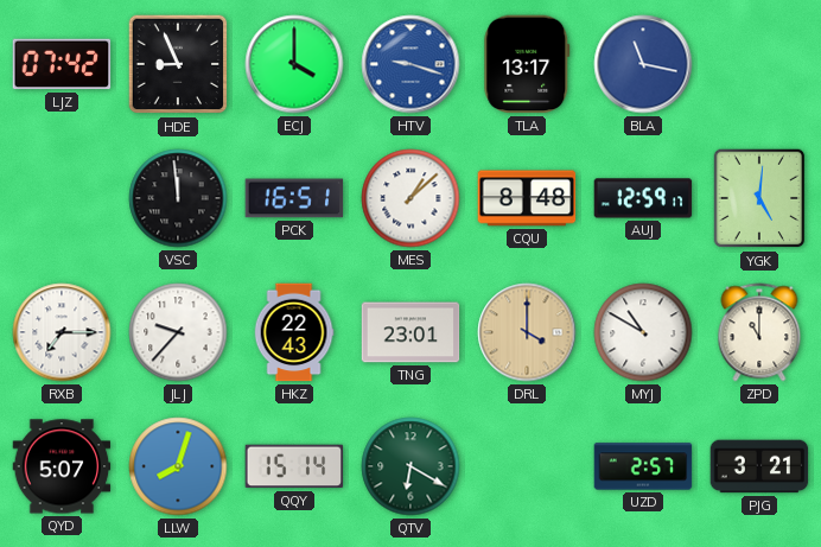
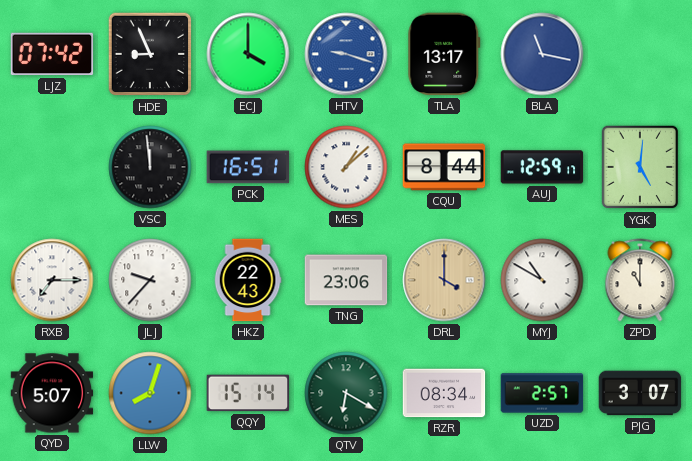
CQU: 8:48 -> 8:44 (444, 167)
TNG: 23:01 -> 23:06 (346, 280)
RZR: none -> 08:34 (444, 393)
PJG: 3:21 -> 3:07 (640, 393)
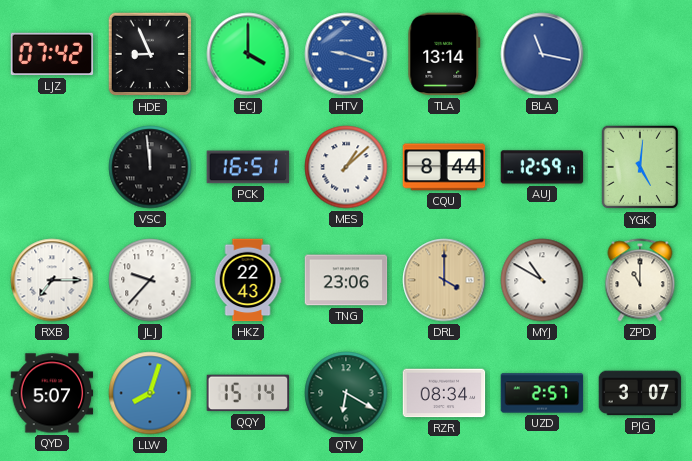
TLA: 13:17 -> 13:14 (444, 54)
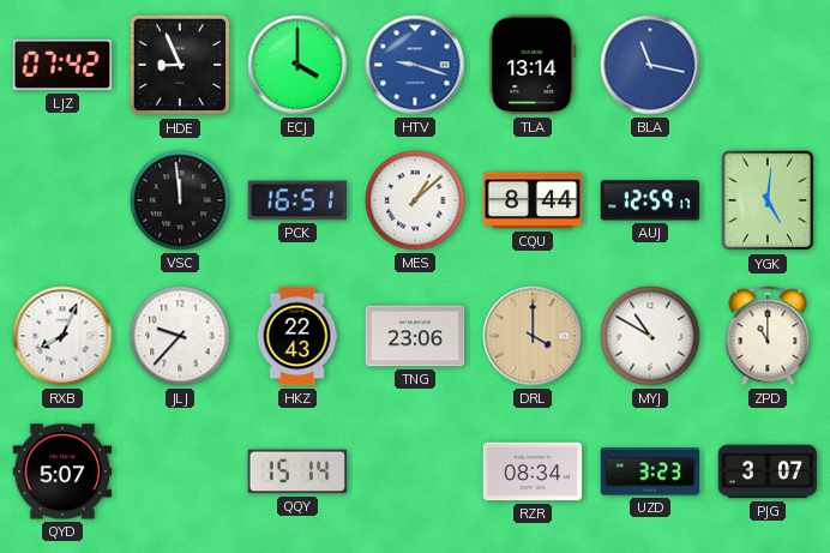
RXB: 7:15 -> 8:04 (62, 336)
LLW: 8:03 -> none (150, 393)
QTV: 6:20 -> none (346, 393)
UZD: 2:57 -> 3:23 (650, 471)
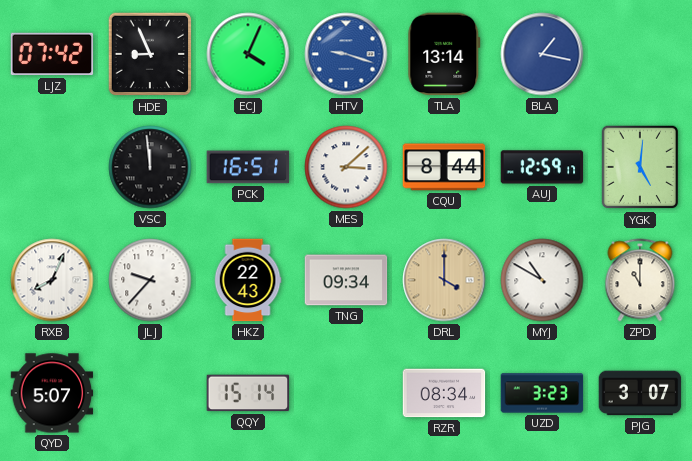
ECJ: 4:00 -> 4:04 (248, 54)
BLA: 11:17 -> 1:17 (542, 54)
MES: 1:08 -> 3:08 (346, 167)
TNG: 23:06 -> 09:34 (346, 280)
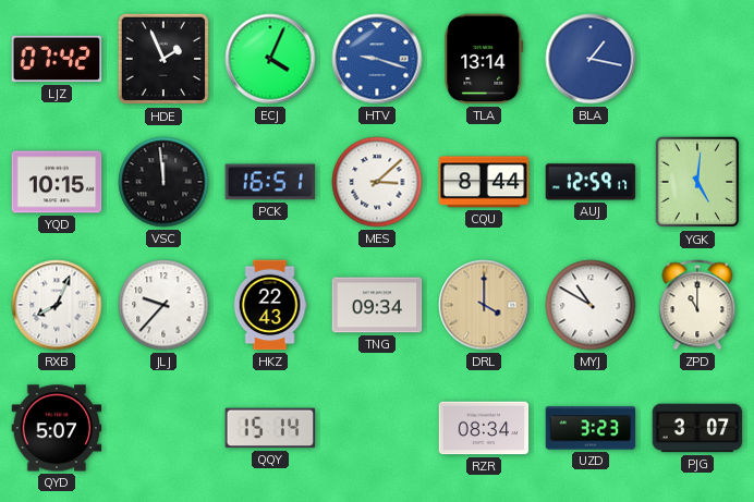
HDE: 8:56 -> 1:56 (163, 59)
YQD: none -> 10:15 (57, 182)
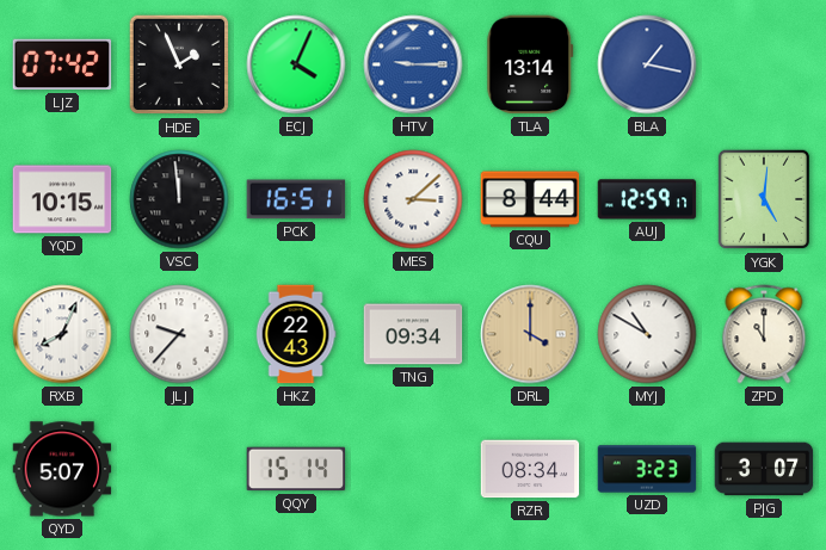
HTV: 9:18 -> 9:15 (413, 64)
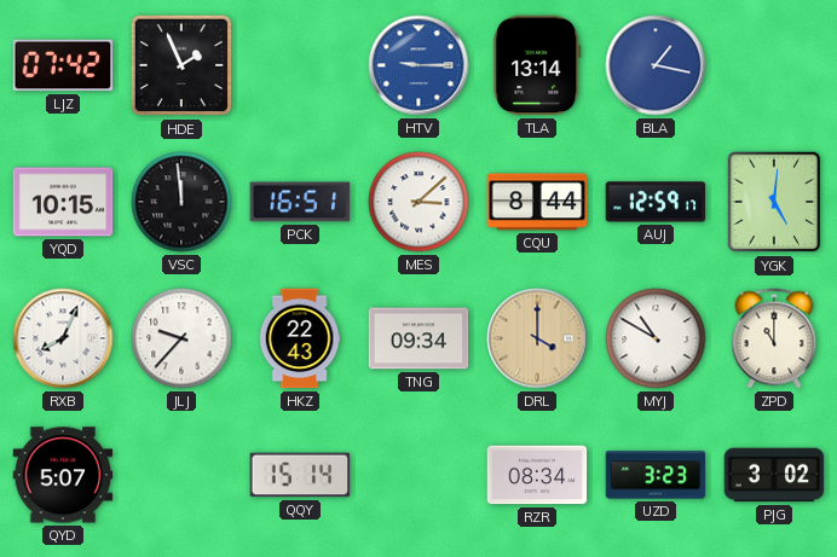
ECJ: 4:04 -> none (296, 64)
PJG: 3:07 -> 3:02 (774, 475)
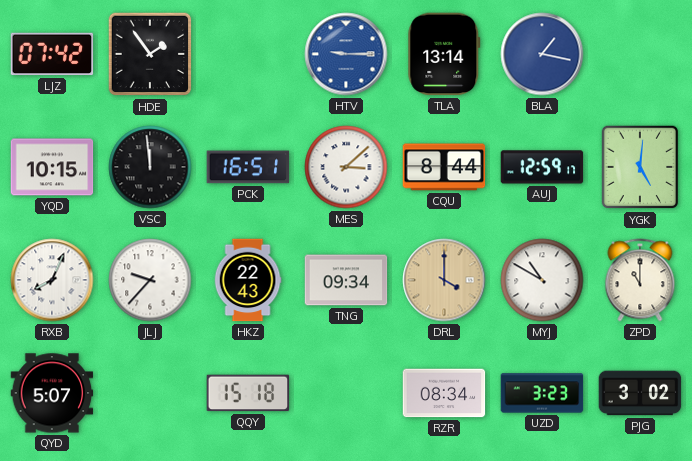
HDE: 1:56 -> 1:54 (150, 54)
QQY: 15:14 -> 15:18 (248, 393)
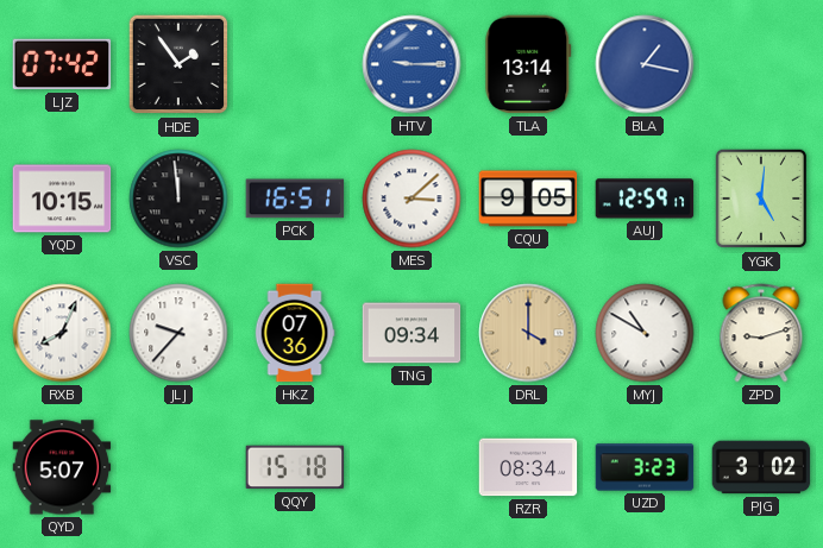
CQU: 8:44 -> 9:05 (528, 199)
HKZ: 22:43 -> 07:36 (295, 333)
ZPD: 11:00 -> 9:12 (761, 333)
